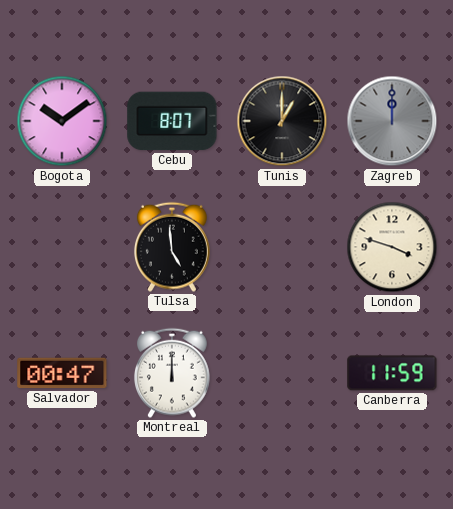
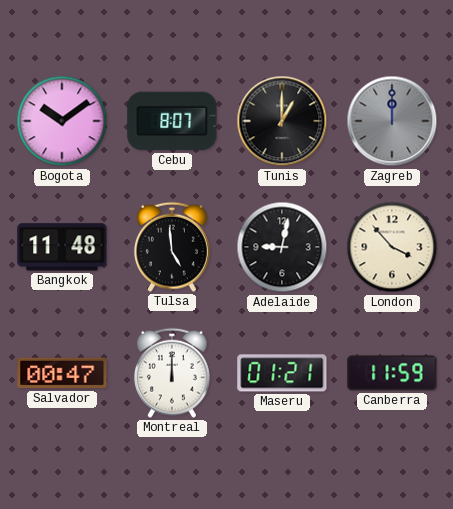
Bangkok: none -> 11:48 (62, 247)
Adelaide: none -> 9:02 (282, 247)
London: 3:48 -> 3:53 (392, 247)
Maseru: none -> 01:21 (282, 373)
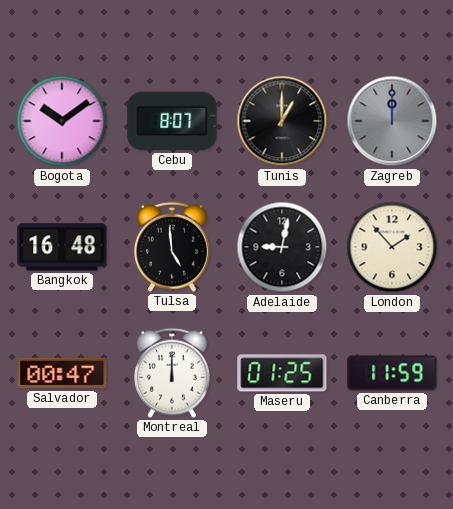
Bangkok: 11:48 -> 16:48 (62, 247)
London: 3:53 -> 1:53 (392, 247)
Maseru: 01:21 -> 01:25 (282, 373)
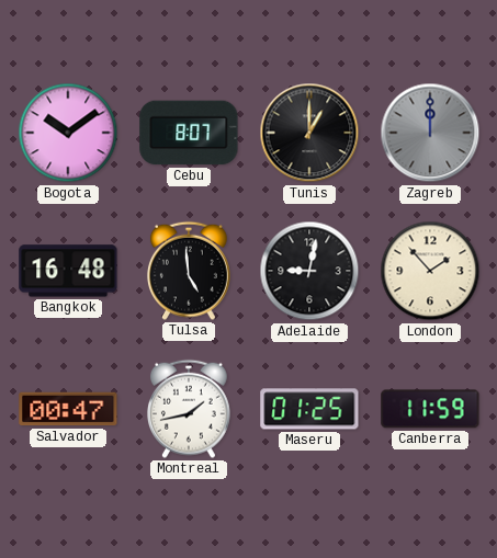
Montreal: 12:00 -> 1:43 (189, 409)
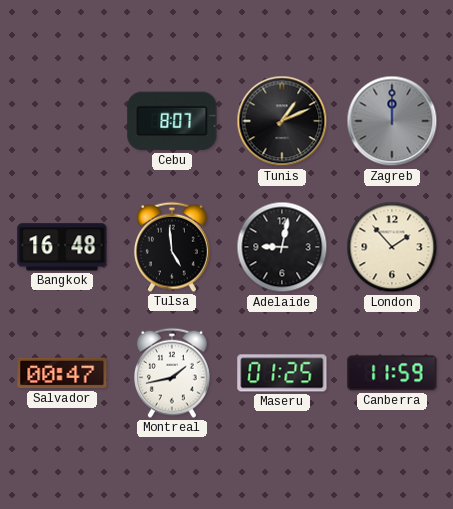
Bogota: 10:09 -> none (68, 133)
Tunis: 1:00 -> 1:11 (282, 121)
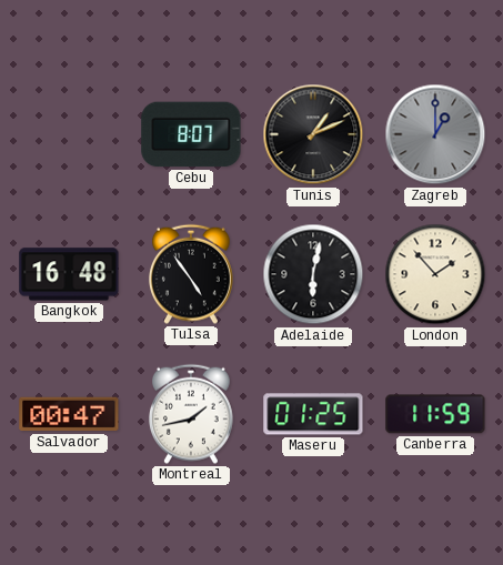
Zagreb: 12:00 -> 1:00 (435, 134)
Tulsa: 4:59 -> 4:54 (191, 274)
Adelaide: 9:02 -> 6:02 (313, 274)
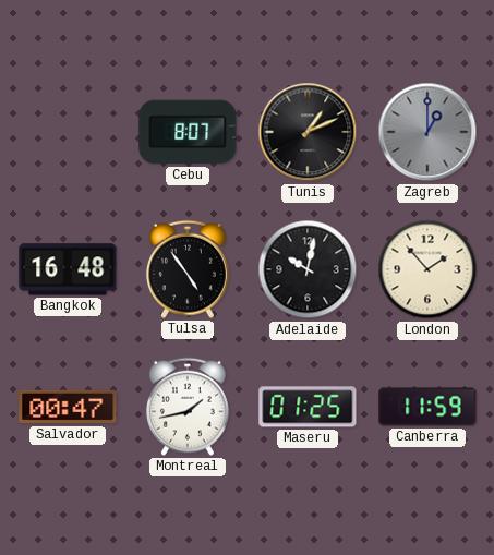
Adelaide: 6:02 -> 10:02 (308, 269)
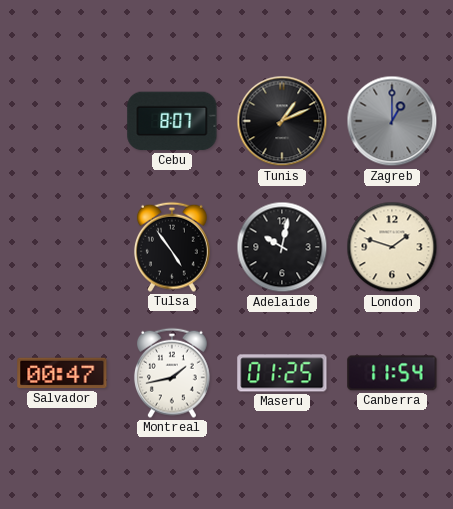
Bangkok: 16:48 -> none (68, 269)
London: 1:53 -> 1:48 (392, 247)
Canberra: 11:59 -> 11:54 (392, 373)
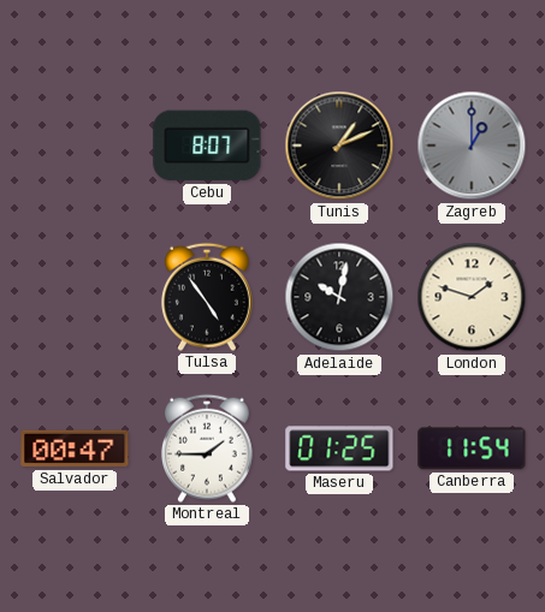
Montreal: 1:43 -> 1:45 (207, 448)
